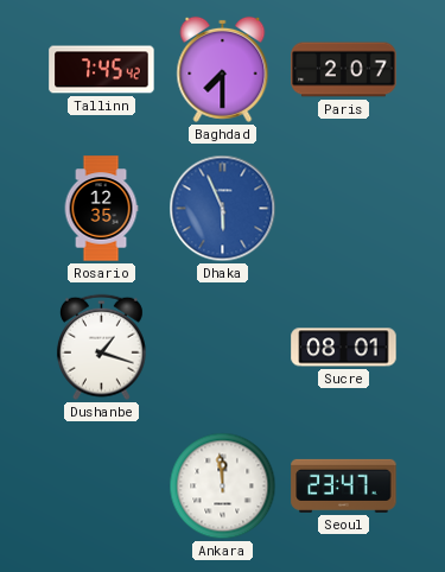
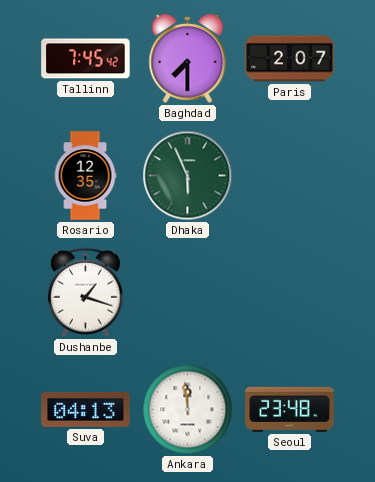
Dhaka dial: blue -> green (188, 176)
Sucre: 08:01 -> none (344, 348)
Suva: none -> 04:13 (86, 409)
Seoul: 23:47 -> 23:48 (290, 409)
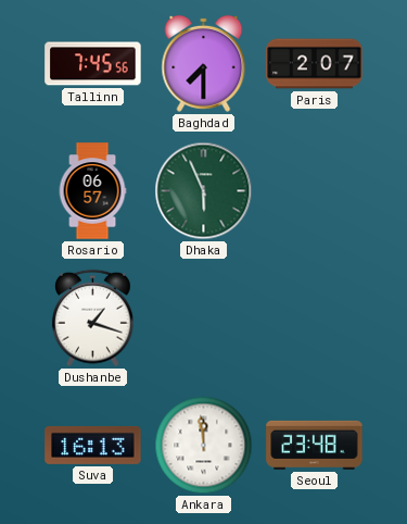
Tallinn: 7:45:42 -> 7:45:56 (93, 64)
Rosario: 12:35 -> 06:57 (92, 191)
Suva: 04:13 -> 16:13 (93, 445)
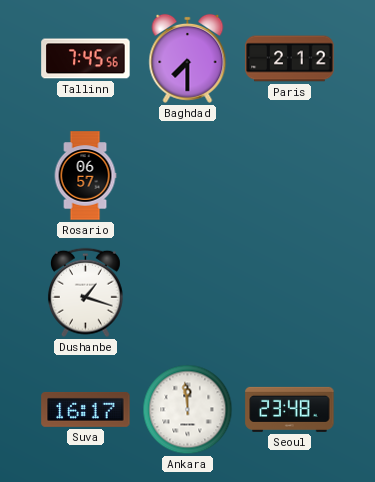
Paris: 2:07 -> 2:12 (290, 59)
Dhaka: 5:56 -> none (204, 191)
Suva: 16:13 -> 16:17 (86, 409)
